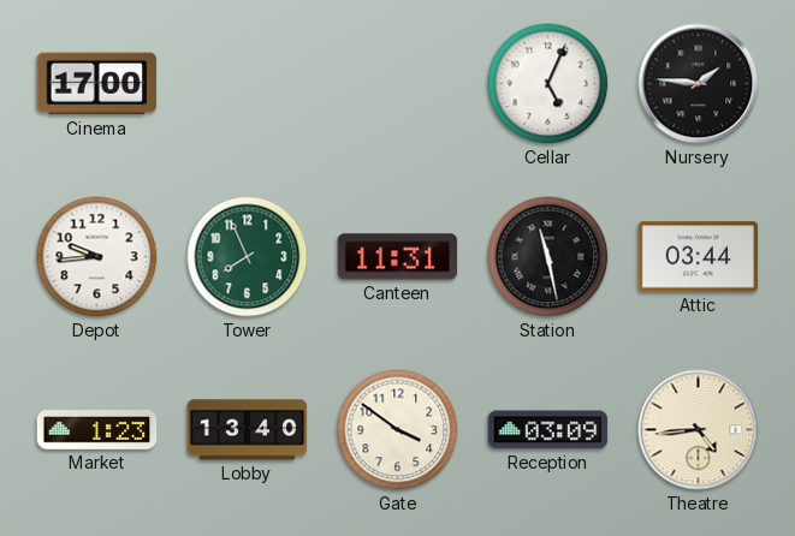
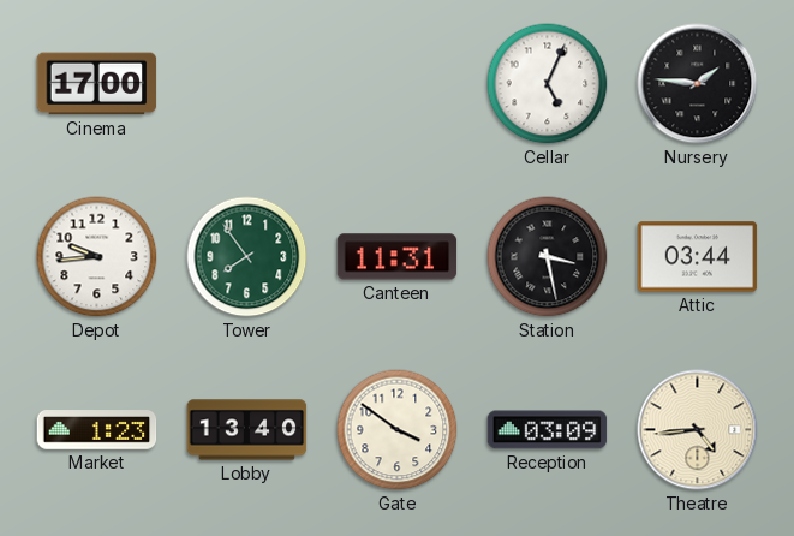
Tower: 7:56 -> 7:54 (247, 257)
Station: 11:28 -> 3:28 (548, 257)
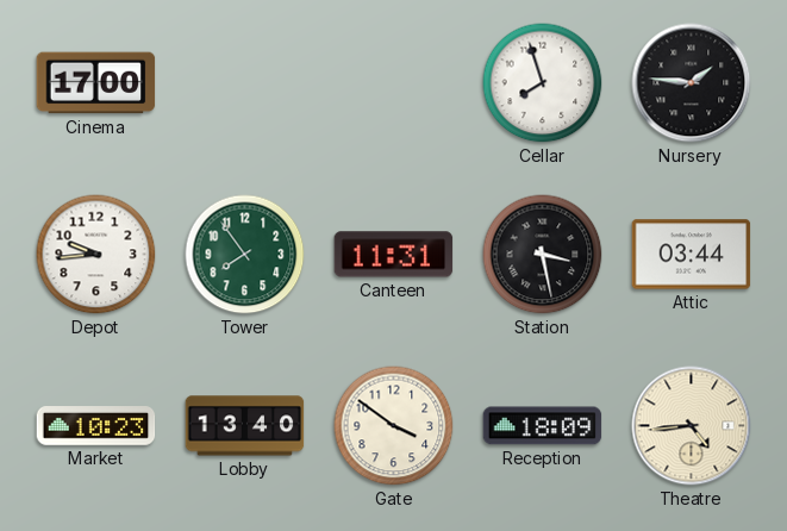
Cellar: 5:04 -> 7:57 (543, 83)
Market: 1:23 -> 10:23 (96, 426)
Reception: 03:09 -> 18:09 (543, 426)
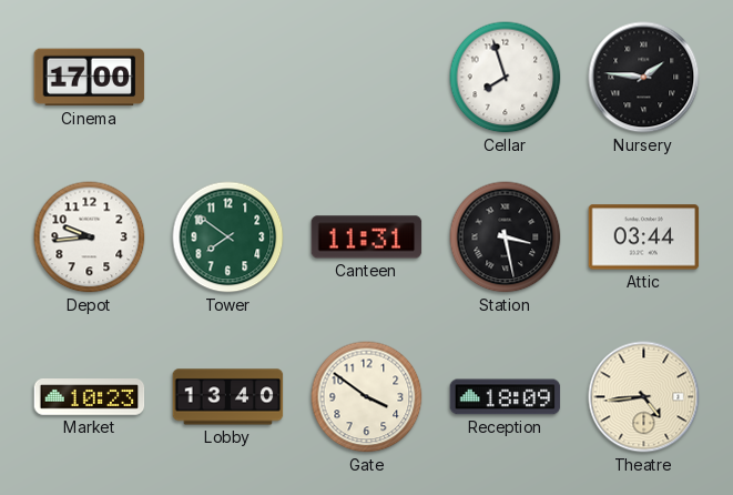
Tower: 7:54 -> 7:51 (228, 238)
